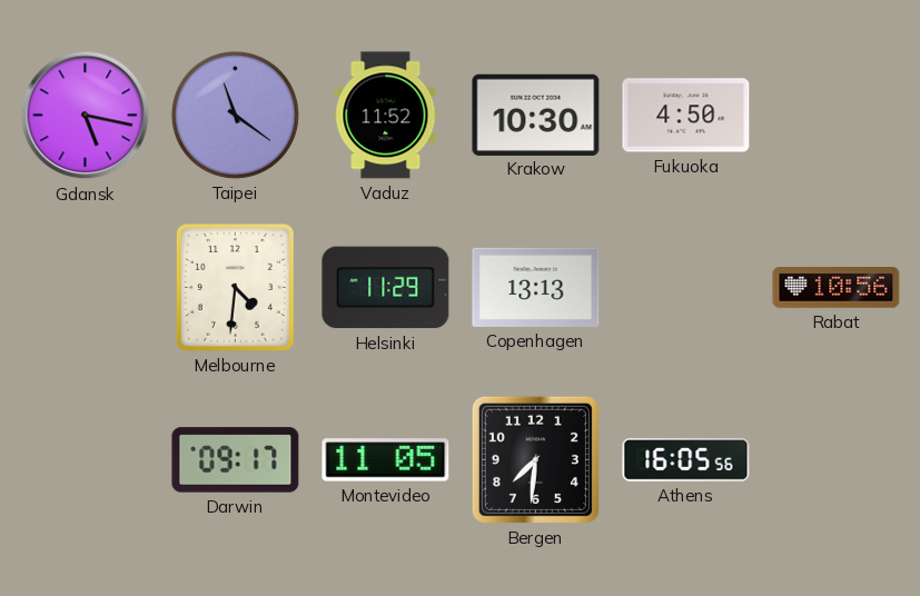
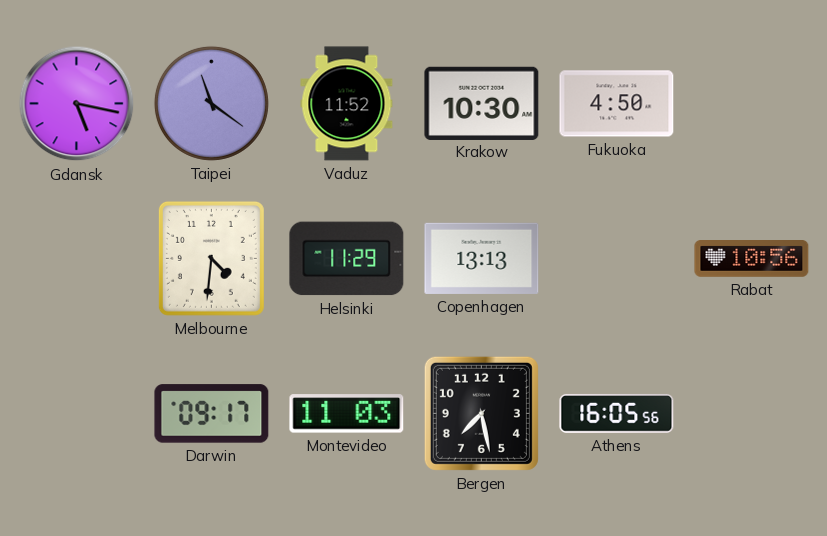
Montevideo: 11:05 -> 11:03 (347, 414)
Bergen: 7:31 -> 7:28 (481, 413)
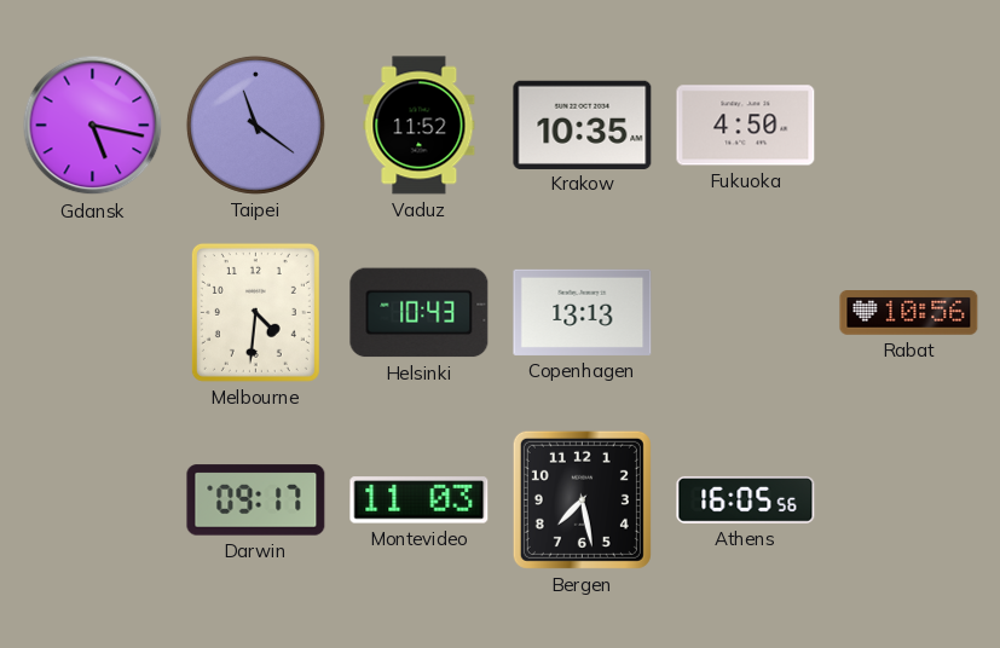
Krakow: 10:30 -> 10:35 (583, 125)
Helsinki: 11:29 -> 10:43 (420, 313)
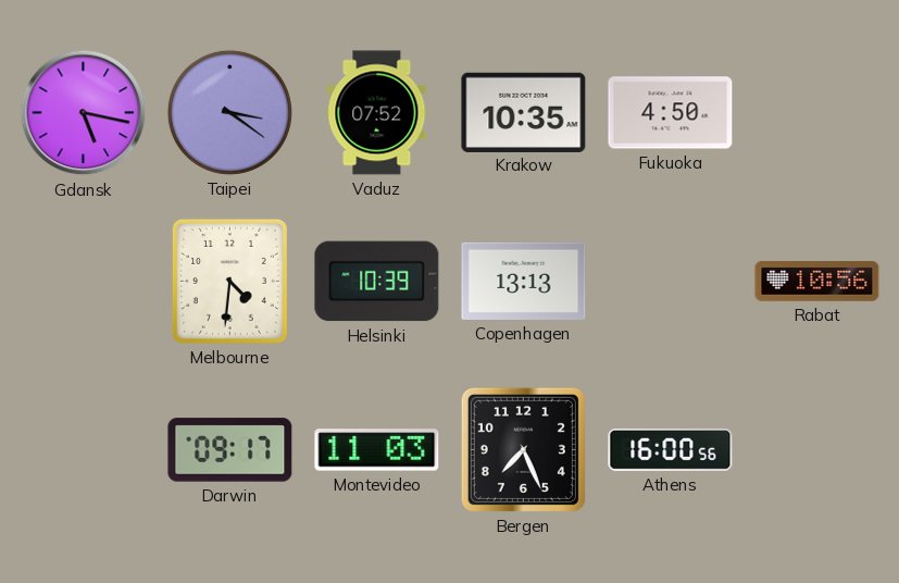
Taipei: 11:21 -> 3:21 (229, 112)
Vaduz: 11:52 -> 07:52 (377, 113)
Helsinki: 10:43 -> 10:39 (377, 282)
Bergen: 7:28 -> 7:26 (523, 449)
Athens: 16:05 -> 16:00 (671, 450)
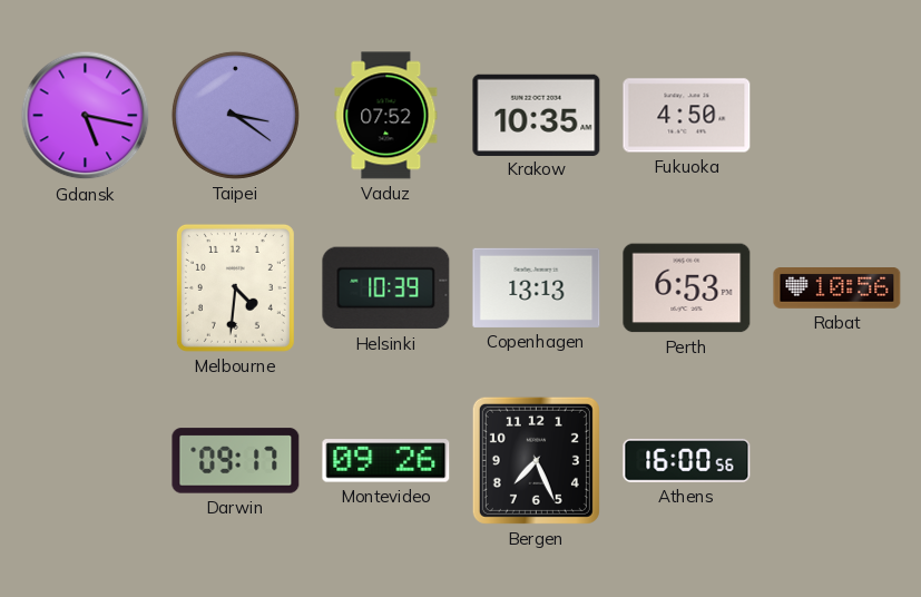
Perth: none -> 6:53 (687, 288)
Montevideo: 11:03 -> 09:26 (386, 461)
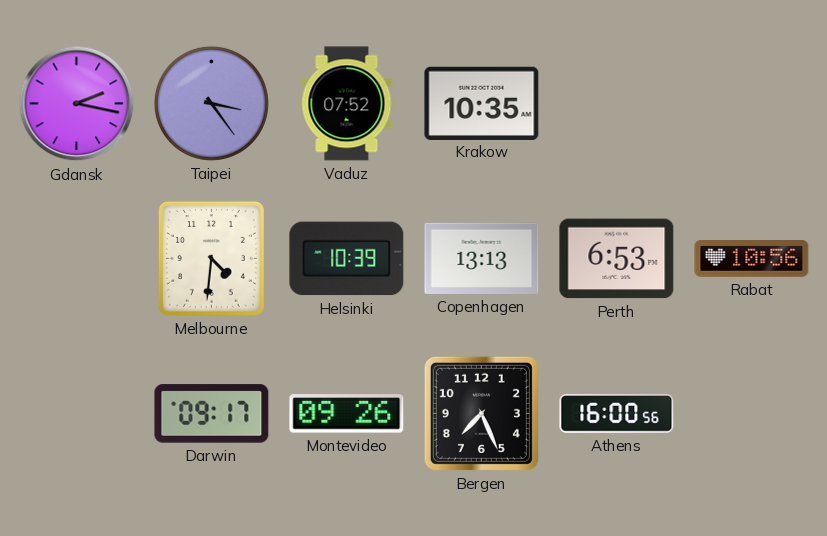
Gdansk: 5:17 -> 2:17 (77, 104)
Taipei: 3:21 -> 3:24 (211, 103)
Fukuoka: 4:50 -> none (687, 116)
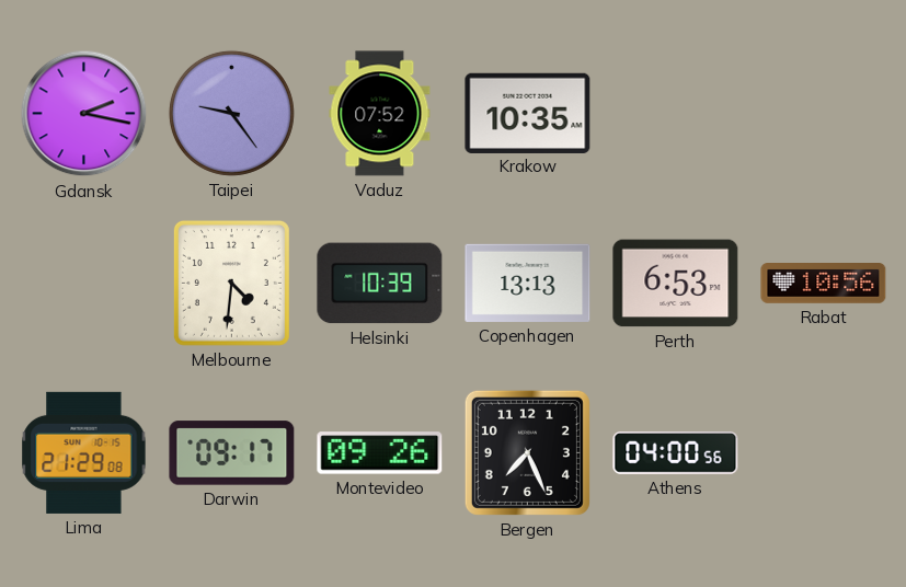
Taipei: 3:24 -> 9:24 (231, 113)
Lima: none -> 21:29 (84, 452)
Athens: 16:00 -> 04:00 (676, 453)
